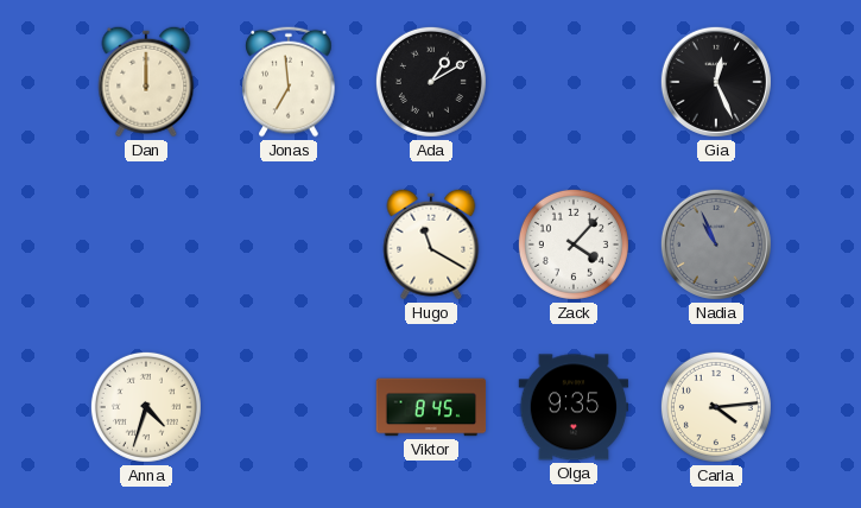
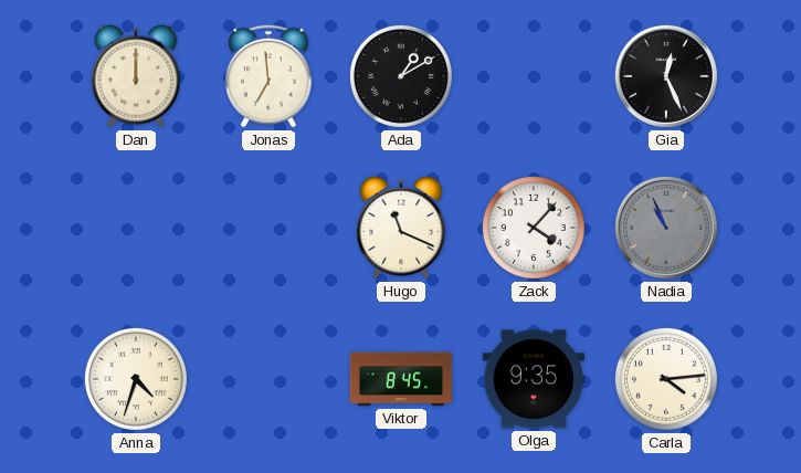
Hugo: 11:20 -> 11:19 (401, 228)
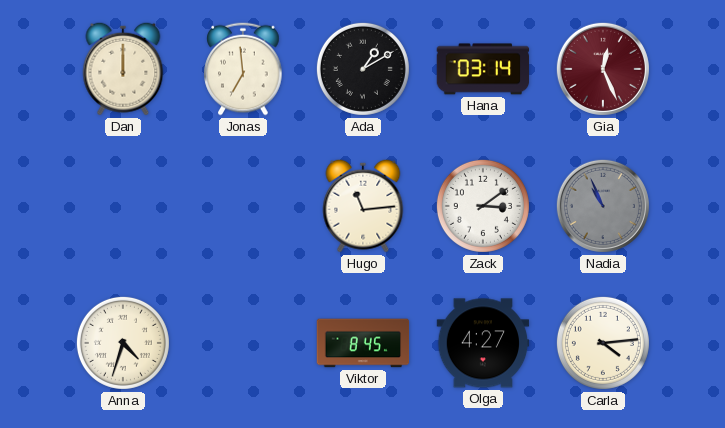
Hana: none -> 03:14 (483, 69)
Gia dial: black -> burgundy (603, 69)
Hugo: 11:19 -> 11:14 (363, 206)
Zack: 4:07 -> 3:09 (483, 206)
Olga: 9:35 -> 4:27 (483, 343)
